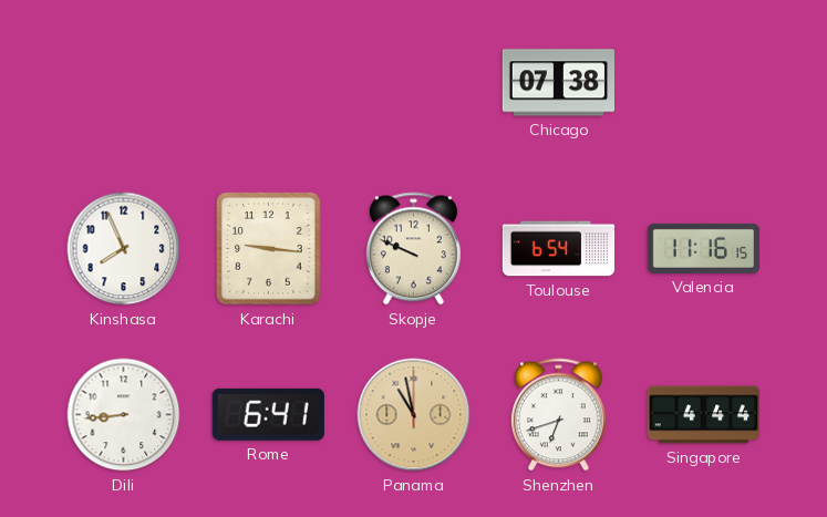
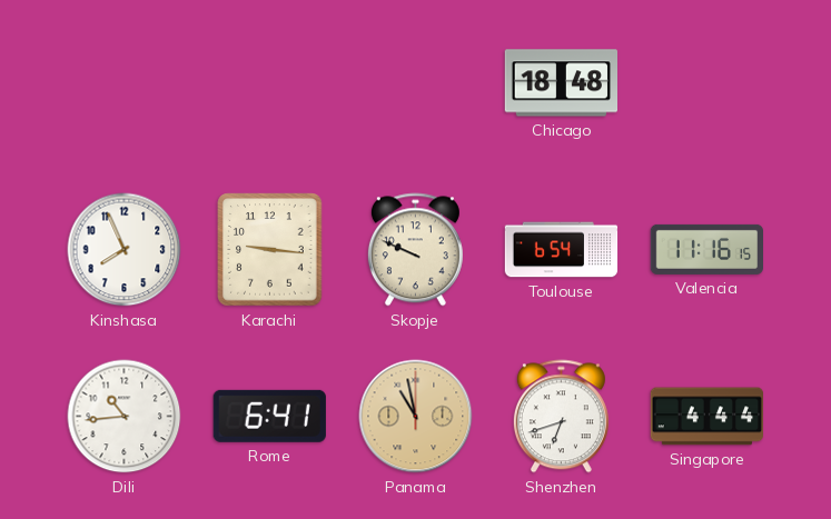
Chicago: 07:38 -> 18:48 (561, 83)
Dili: 8:44 -> 10:44 (125, 417)
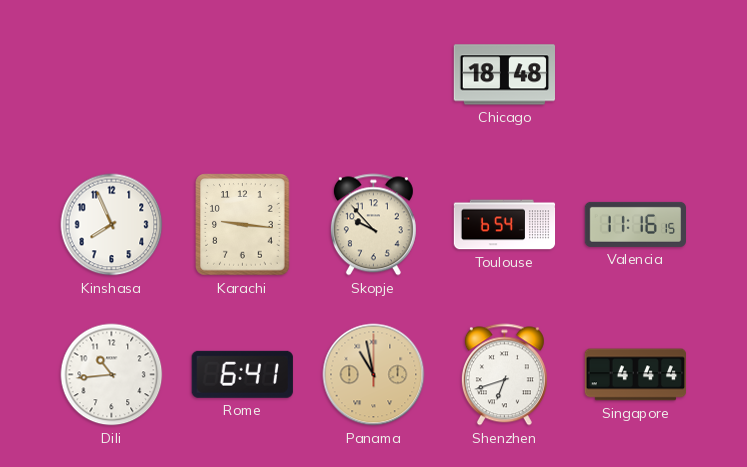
Skopje: 9:49 -> 9:53 (373, 225)
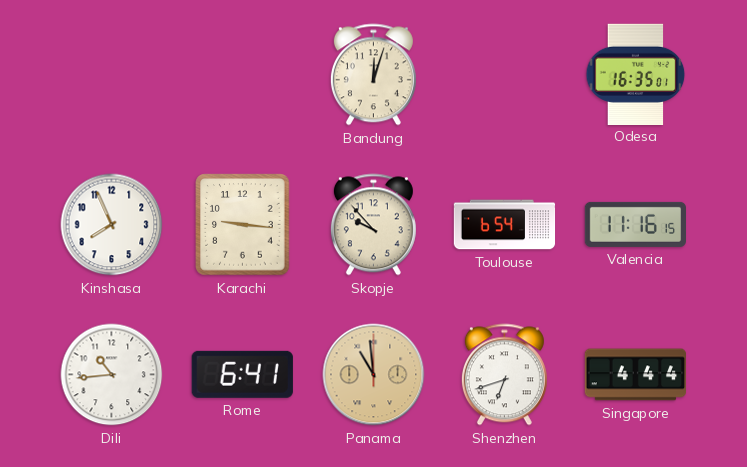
Bandung: none -> 12:03 (373, 75)
Chicago: 18:48 -> none (504, 75)
Odesa: none -> 16:35 (636, 74)
Panama: 10:58 -> 10:59 (374, 375)
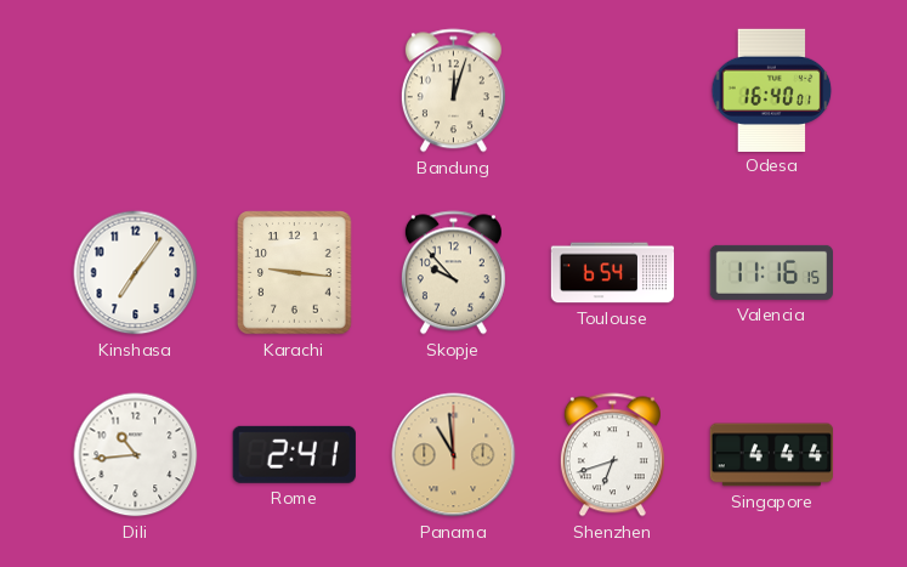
Odesa: 16:35 -> 16:40 (772, 90)
Kinshasa: 7:56 -> 7:06 (136, 273)
Rome: 6:41 -> 2:41 (294, 454)
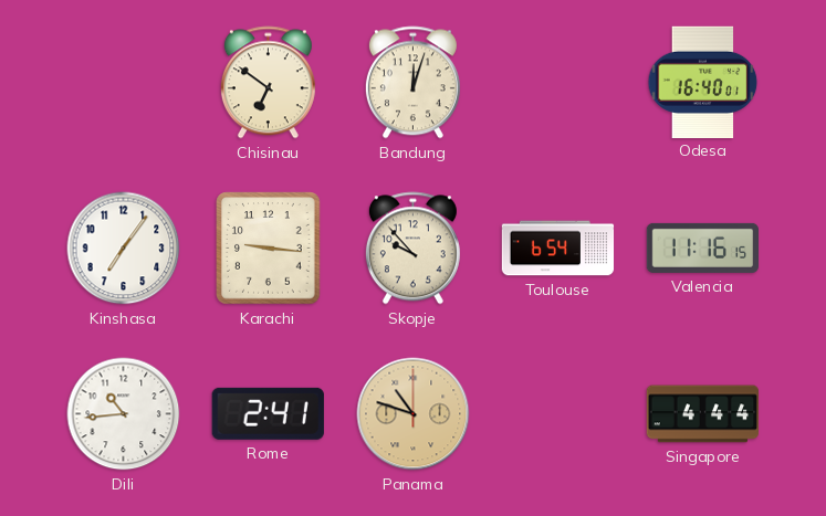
Chisinau: none -> 6:51 (268, 83)
Panama: 10:59 -> 10:48 (414, 414)
Shenzhen: 6:42 -> none (612, 455)
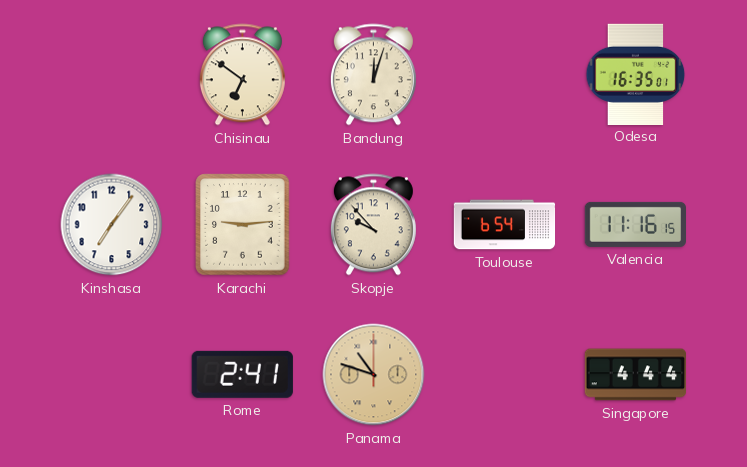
Odesa: 16:40 -> 16:35 (636, 74)
Karachi: 9:16 -> 9:14 (243, 225)
Dili: 10:44 -> none (124, 414)
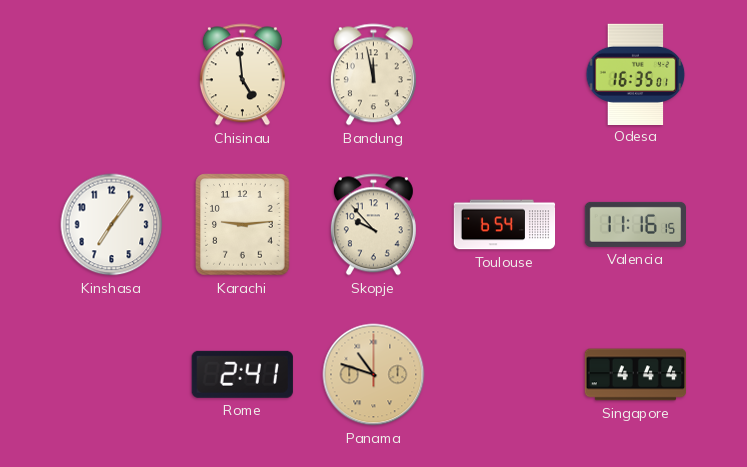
Chisinau: 6:51 -> 4:59 (242, 75)
Bandung: 12:03 -> 11:58 (373, 75)
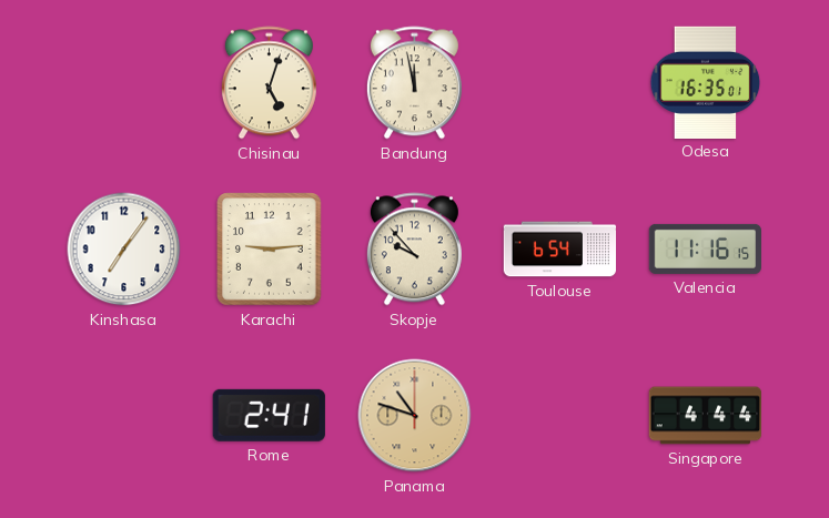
Chisinau: 4:59 -> 5:03 (269, 83)
